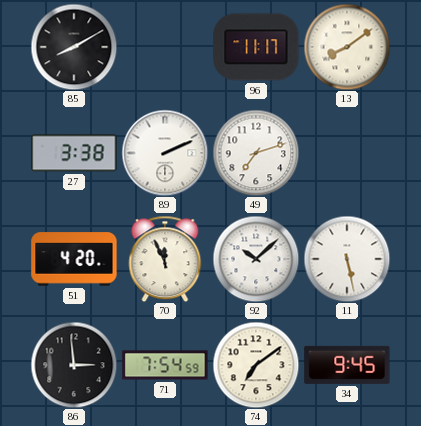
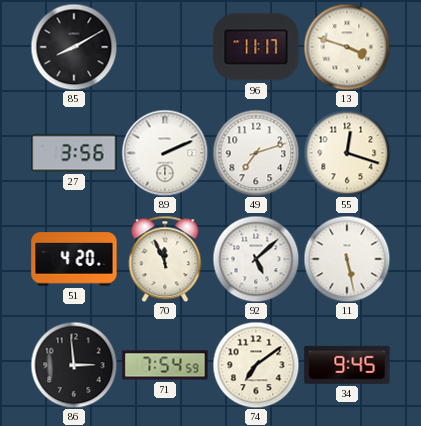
13: 8:09 -> 3:48 (347, 47)
27: 3:38 -> 3:56 (74, 153)
55: none -> 12:18 (347, 153)
92: 10:08 -> 5:08 (256, 259)
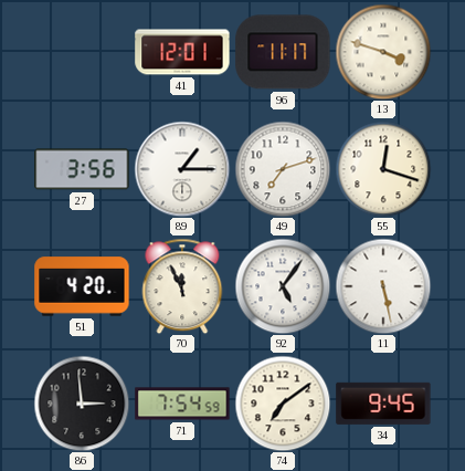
85: 8:10 -> none (74, 47)
41: none -> 12:01 (182, 52)
89: 2:11 -> 1:15 (182, 169)
92: 5:08 -> 5:06 (283, 286)
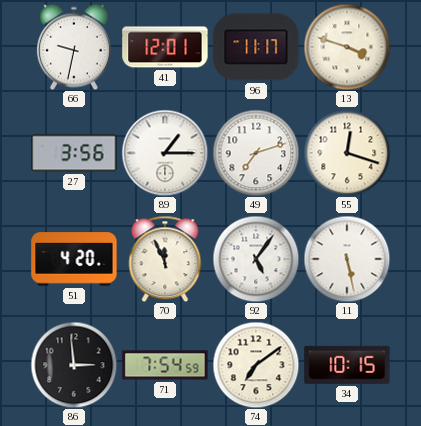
66: none -> 9:32 (74, 47)
34: 9:45 -> 10:15 (347, 365)
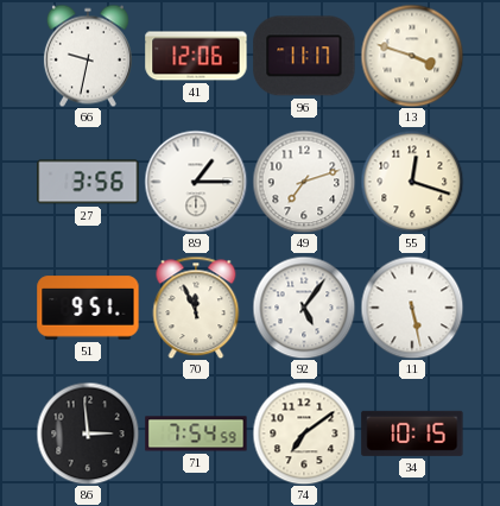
41: 12:01 -> 12:06 (196, 56)
51: 4:20 -> 9:51 (88, 308)
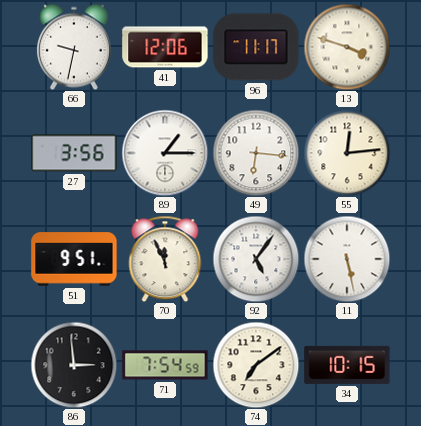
49: 7:12 -> 6:16 (256, 153)
55: 12:18 -> 12:14 (347, 153)
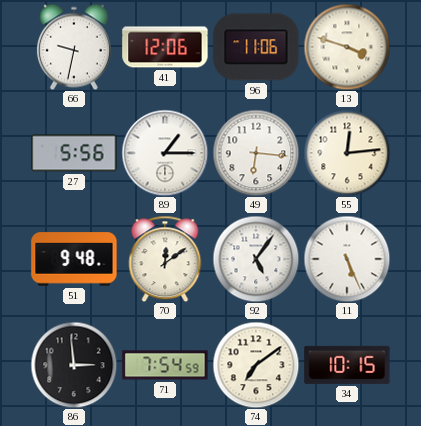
96: 11:17 -> 11:06 (256, 47)
27: 3:56 -> 5:56 (74, 153)
51: 9:51 -> 9:48 (74, 259)
70: 11:56 -> 12:09 (165, 259)
11: 5:28 -> 5:26 (347, 259)
